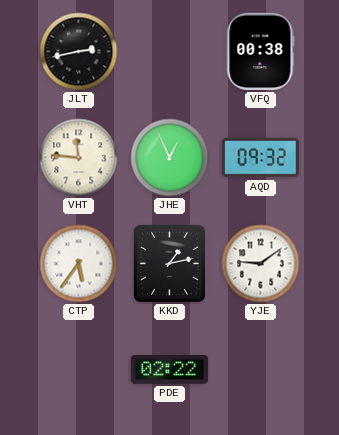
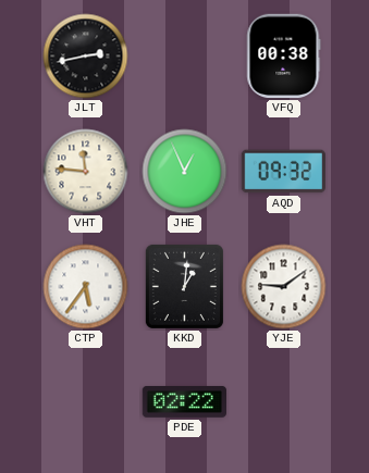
KKD: 1:13 -> 1:01 (184, 286)
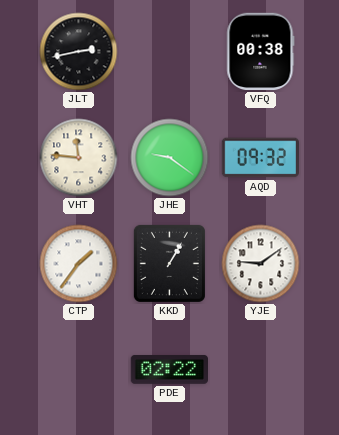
JHE: 12:56 -> 9:21 (170, 158)
CTP: 5:36 -> 1:36 (79, 264)
KKD: 1:01 -> 1:05 (169, 263)
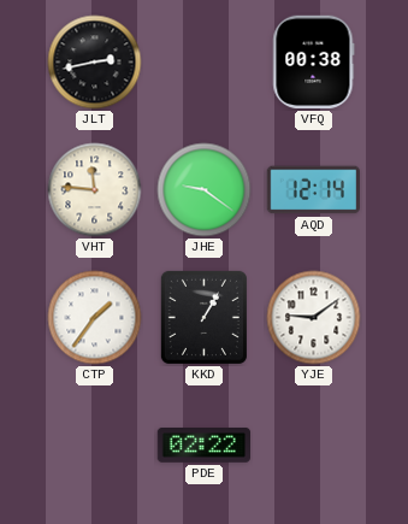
AQD: 09:32 -> 12:14 (313, 190)
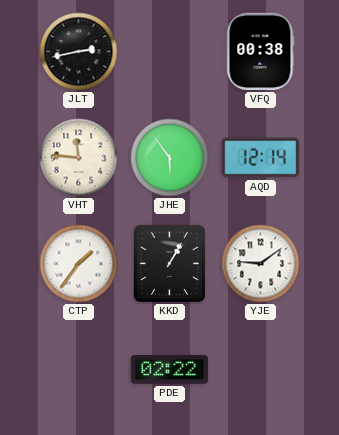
JHE: 9:21 -> 5:54 (170, 158)
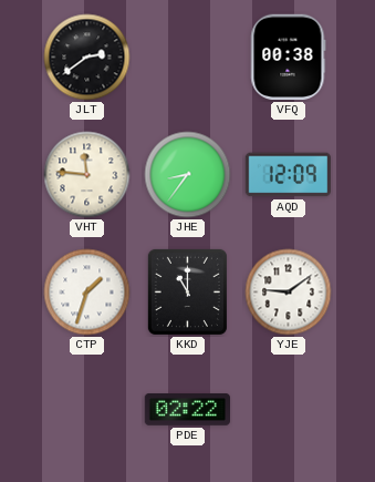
JLT: 2:43 -> 2:39 (87, 58)
JHE: 5:54 -> 8:36 (188, 175)
AQD: 12:14 -> 12:09 (288, 175)
CTP: 1:36 -> 1:33 (87, 293)
KKD: 1:05 -> 11:00 (187, 291)
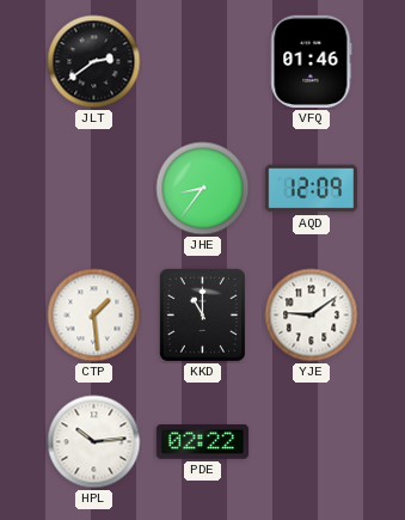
VFQ: 00:38 -> 01:46 (312, 62)
VHT: 11:46 -> none (87, 175)
CTP: 1:33 -> 1:29 (94, 316)
HPL: none -> 10:14 (94, 442)
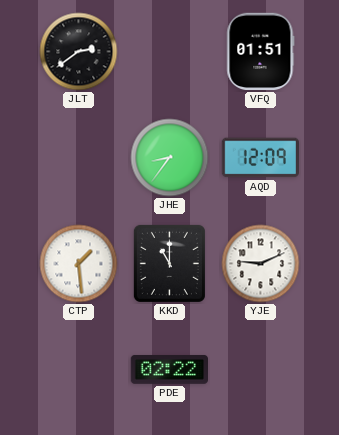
VFQ: 01:46 -> 01:51 (261, 52)
YJE: 9:09 -> 9:11 (261, 264)
HPL: 10:14 -> none (94, 442)
